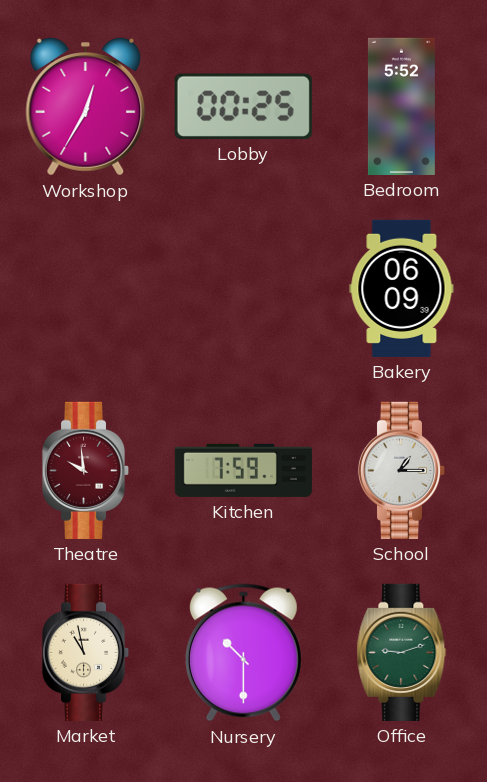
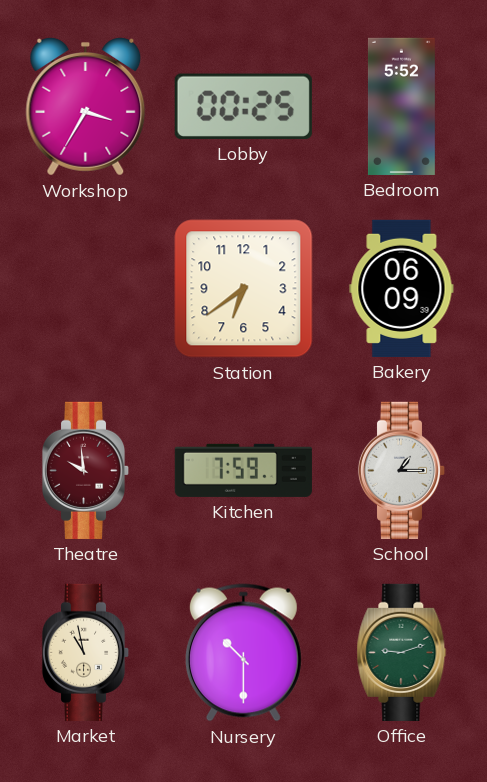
Workshop: 12:35 -> 3:35 (86, 107)
Station: none -> 6:39 (244, 289)
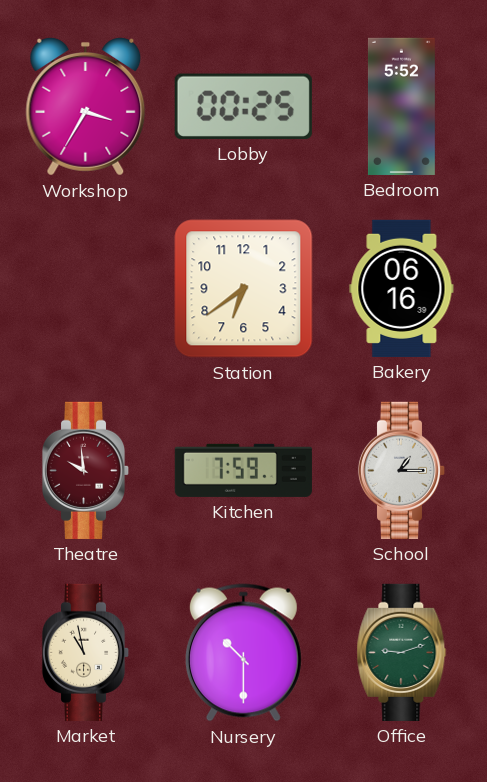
Bakery: 06:09 -> 06:16 (402, 288)
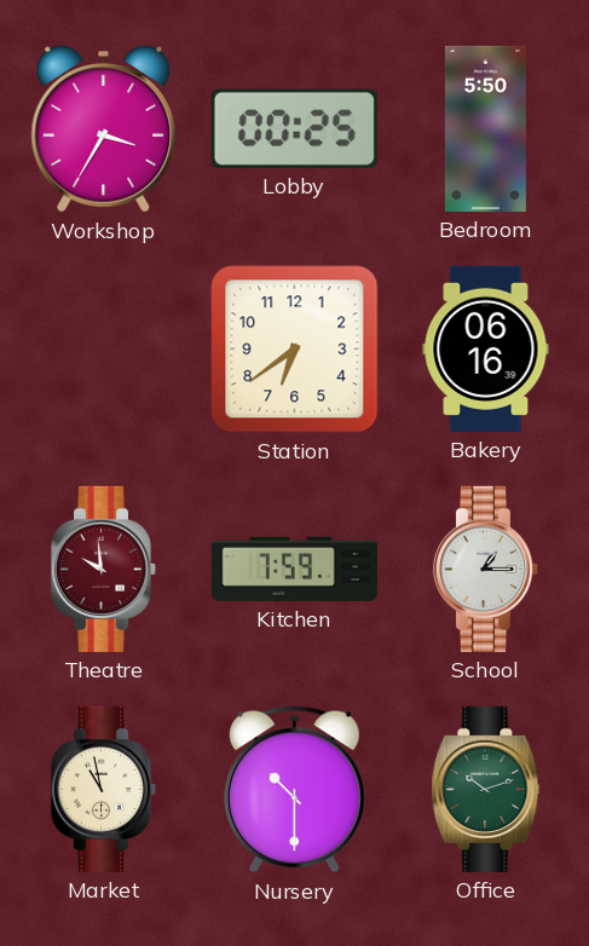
Bedroom: 5:52 -> 5:50 (485, 128)
Office: 9:12 -> 10:12 (486, 789)
